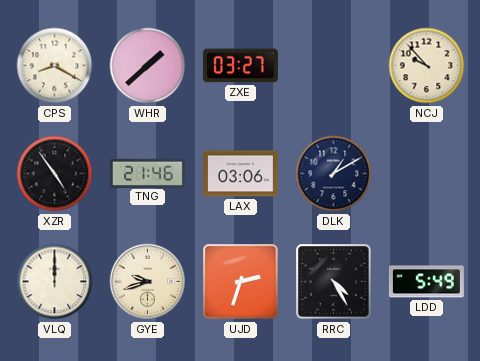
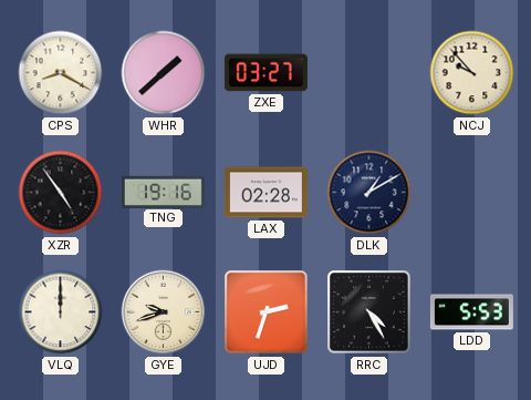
TNG: 21:46 -> 19:16 (163, 192)
LAX: 03:06 -> 02:28 (265, 193)
LDD: 5:49 -> 5:53 (471, 312)
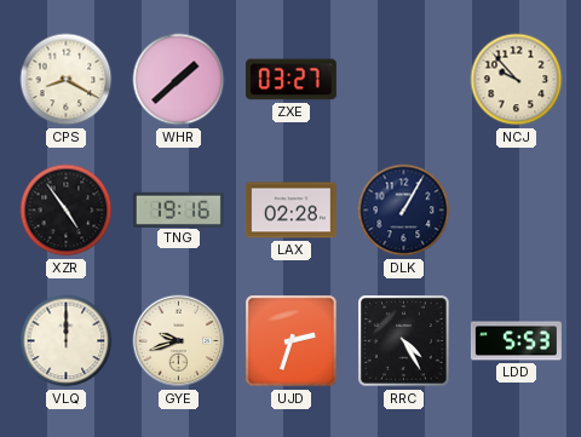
DLK: 1:10 -> 1:05 (404, 211)
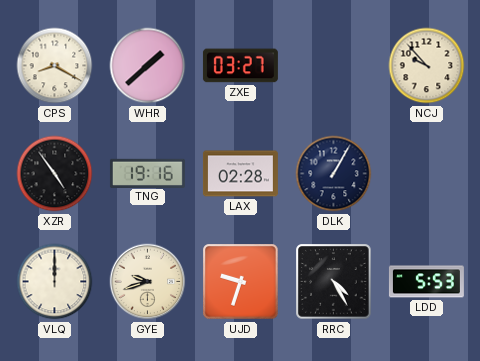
UJD: 2:33 -> 9:33 (241, 282)
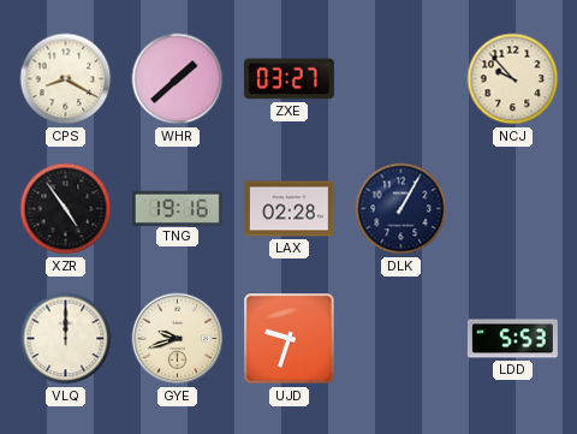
RRC: 4:25 -> none (334, 282)
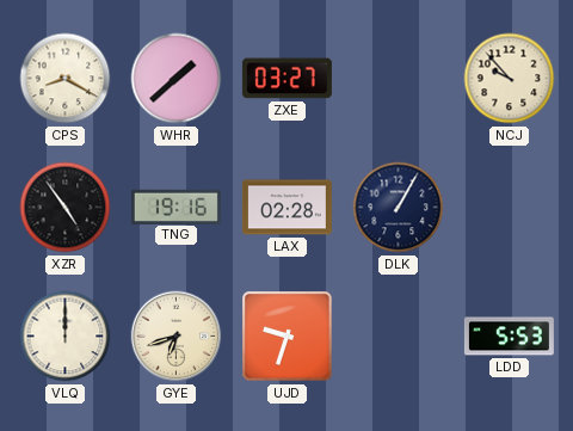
GYE: 9:42 -> 6:42 (177, 337)
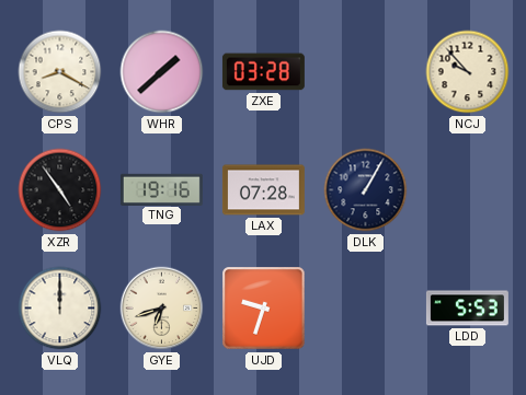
ZXE: 03:27 -> 03:28 (263, 72)
LAX: 02:28 -> 07:28 (263, 190)
